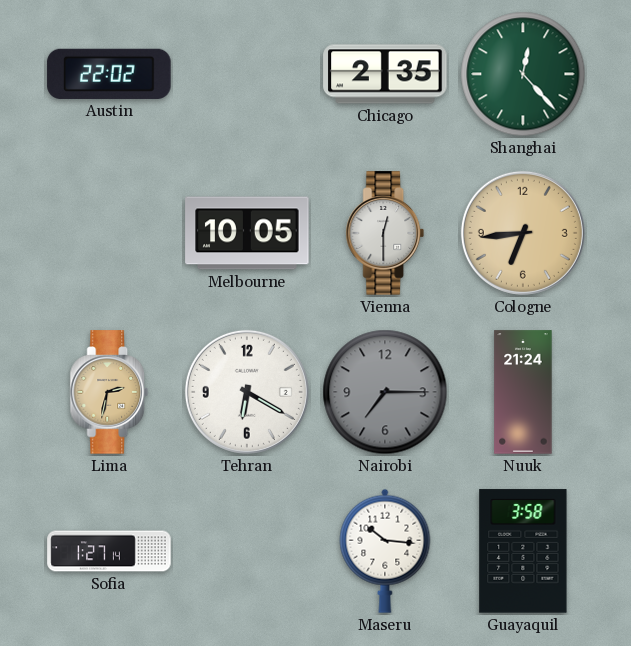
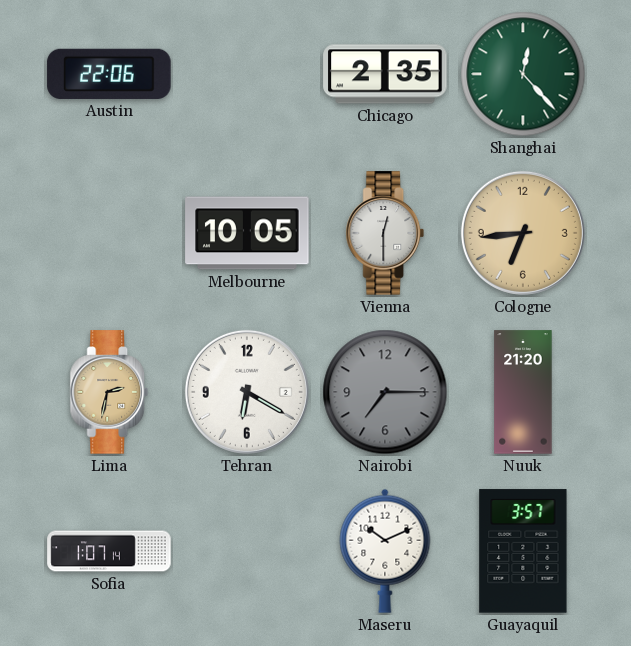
Austin: 22:02 -> 22:06 (109, 74)
Nuuk: 21:24 -> 21:20 (523, 392)
Sofia: 1:27 -> 1:07 (109, 551)
Maseru: 10:16 -> 10:11 (385, 551)
Guayaquil: 3:58 -> 3:57 (523, 551)
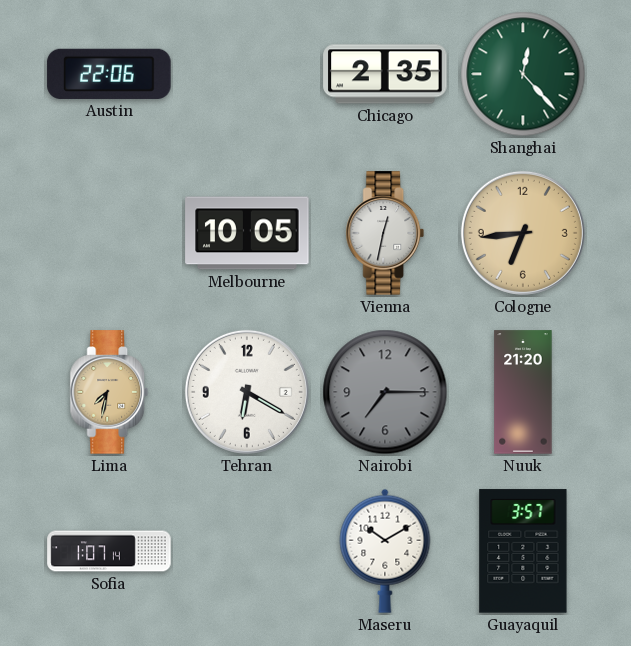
Vienna: 12:30 -> 12:32 (385, 233)
Lima: 2:32 -> 7:32 (109, 392)
Maseru: 10:11 -> 10:10 (385, 551)
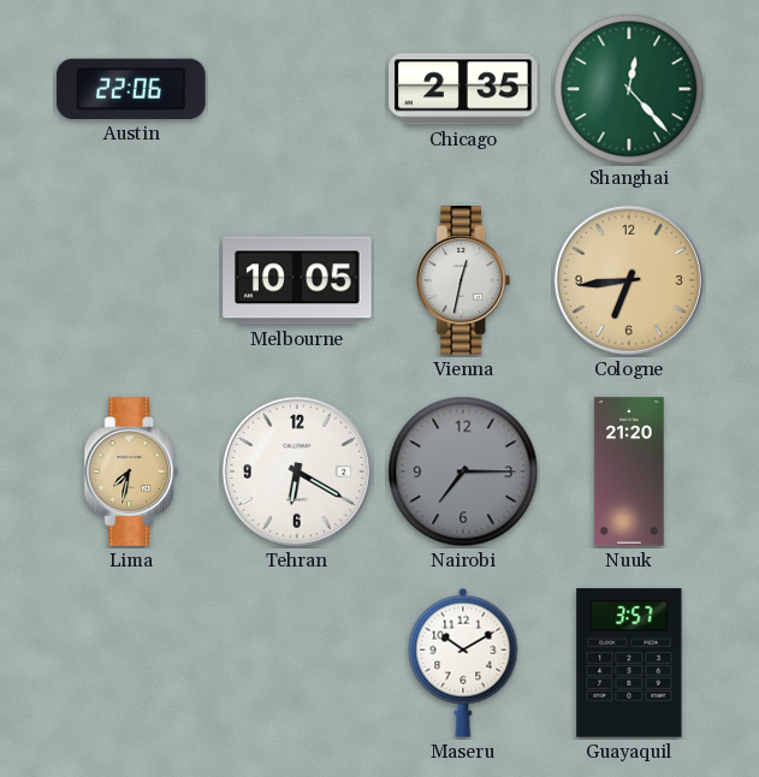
Sofia: 1:07 -> none (109, 551)
